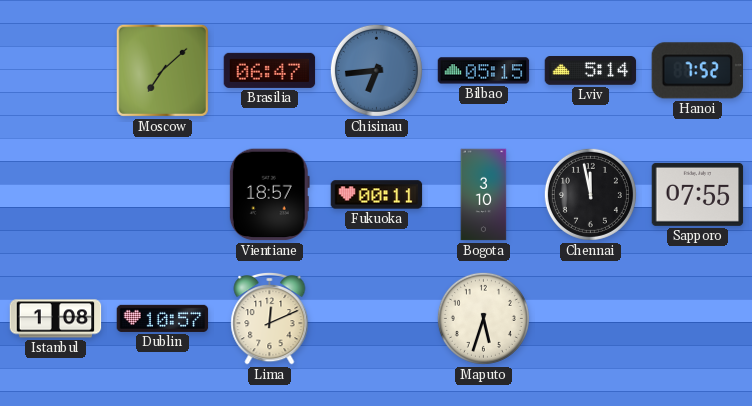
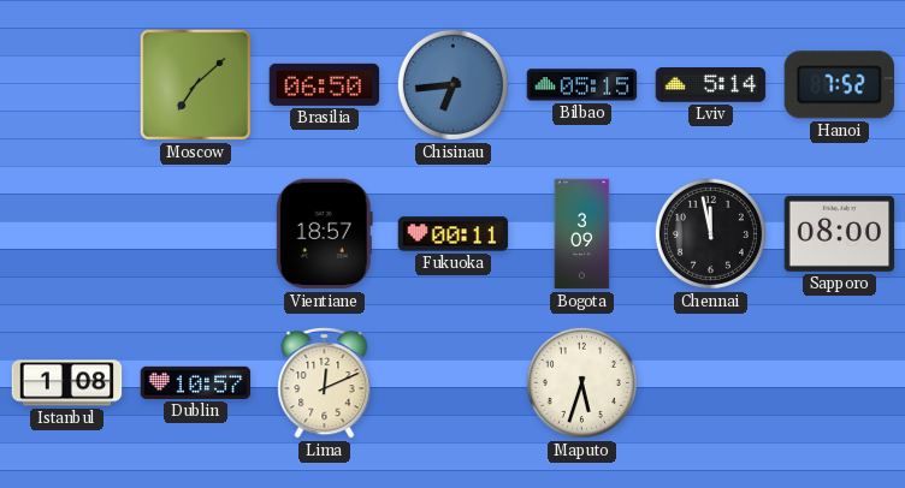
Brasilia: 06:47 -> 06:50 (325, 84)
Bogota: 3:10 -> 3:09 (582, 234)
Sapporo: 07:55 -> 08:00 (840, 233)
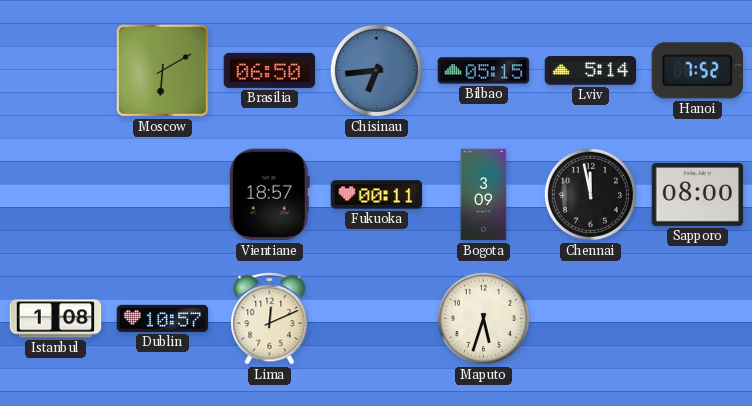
Moscow: 7:08 -> 6:10 (162, 70)
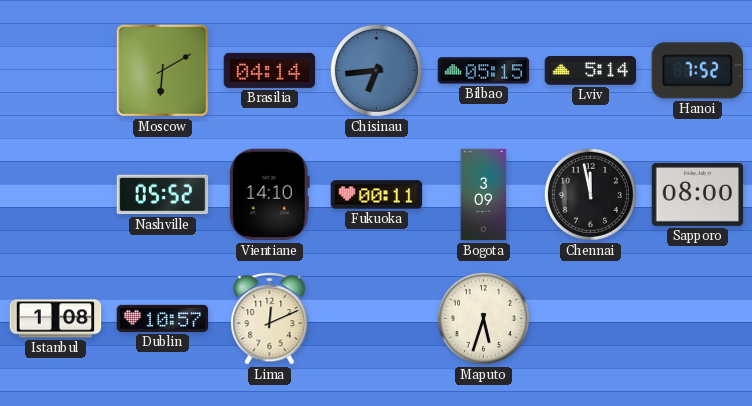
Brasilia: 06:50 -> 04:14 (270, 70)
Nashville: none -> 05:52 (163, 195)
Vientiane: 18:57 -> 14:10 (269, 195)
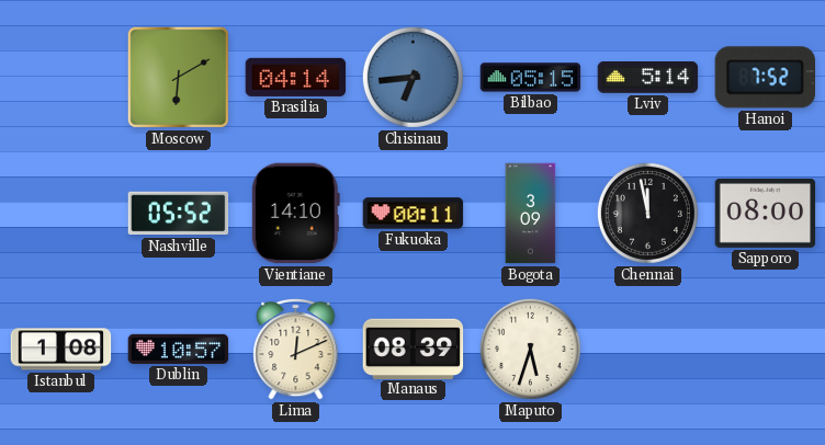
Manaus: none -> 08:39 (414, 349)
